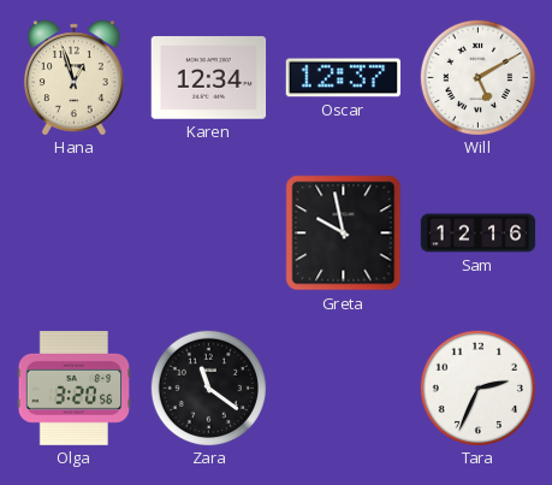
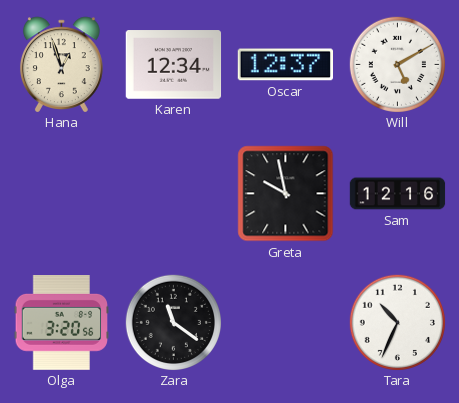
Tara: 2:34 -> 10:34 (397, 322)
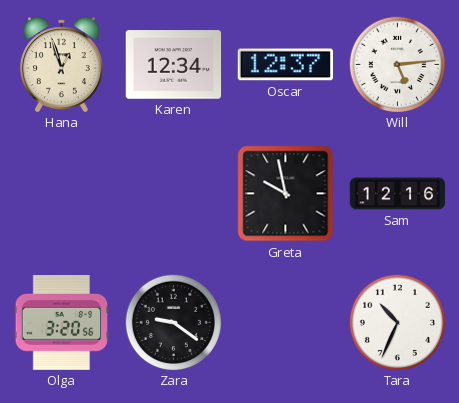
Will: 5:10 -> 5:14 (397, 64)
Zara: 11:21 -> 9:21 (173, 322)
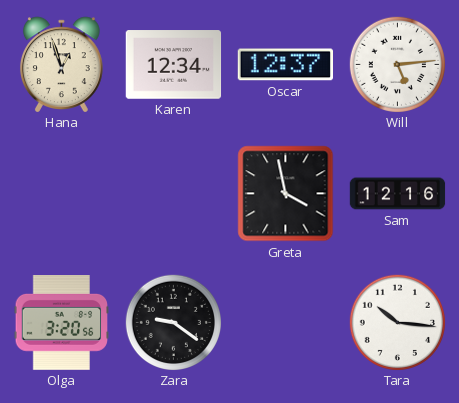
Greta: 9:58 -> 3:58 (286, 194)
Tara: 10:34 -> 10:16 (397, 322)
